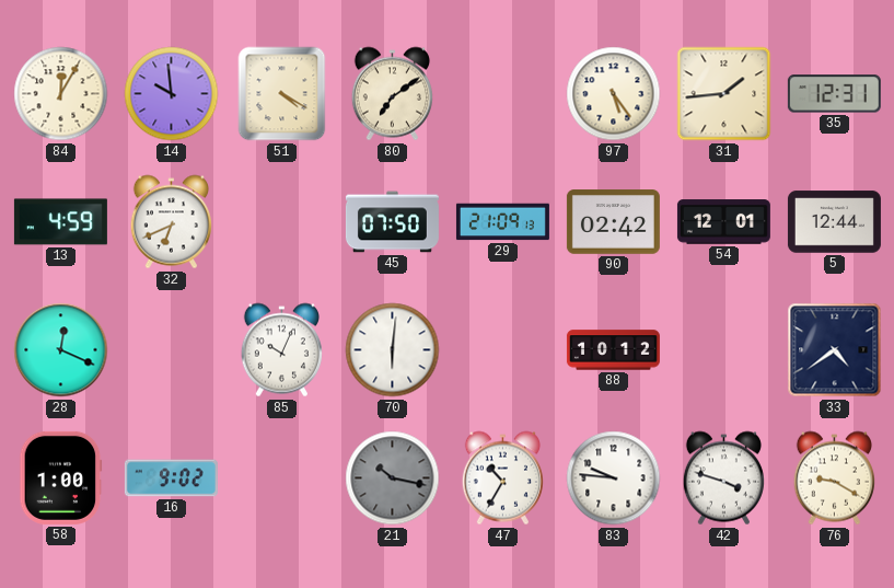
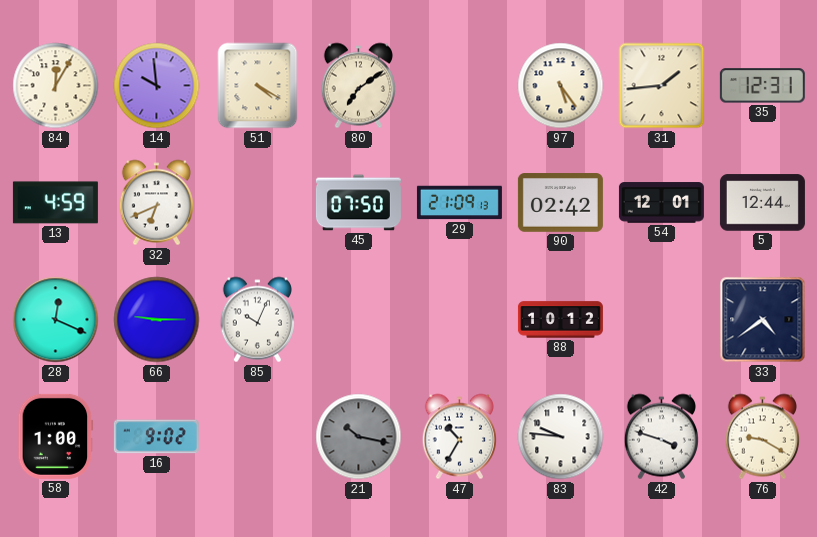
66: none -> 9:15 (157, 320)
70: 6:01 -> none (393, 350)
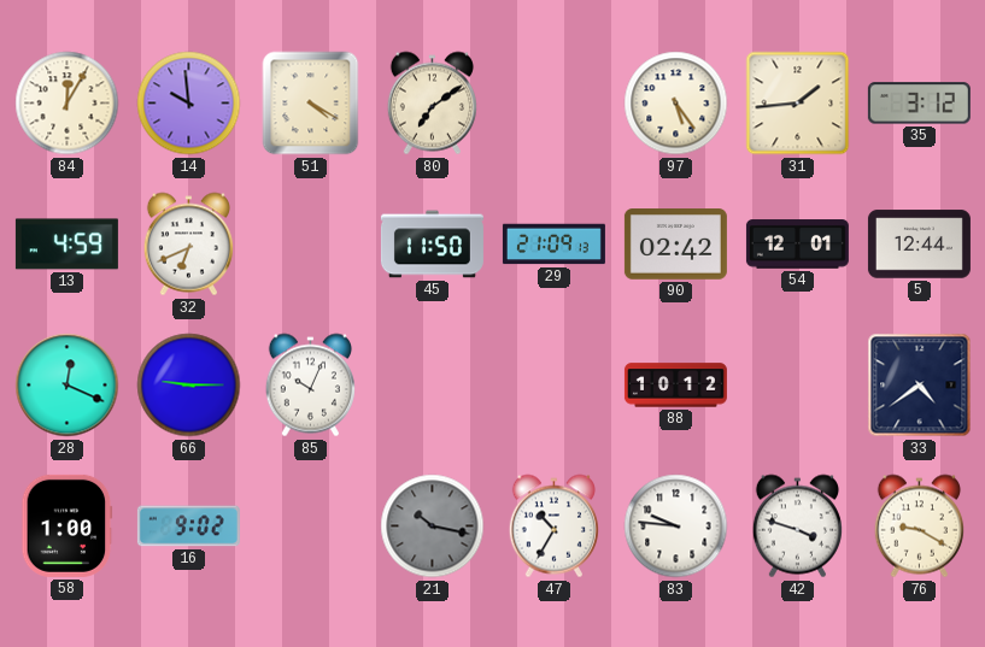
35: 12:31 -> 3:12 (919, 104)
45: 07:50 -> 11:50 (432, 245)
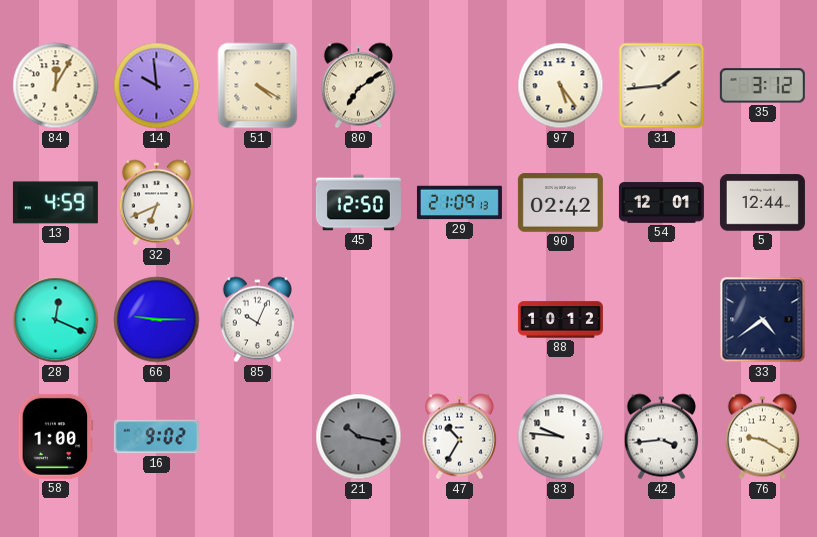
45: 11:50 -> 12:50 (358, 203)
42: 3:48 -> 3:44 (661, 437)
